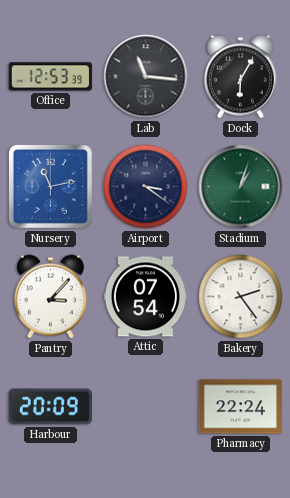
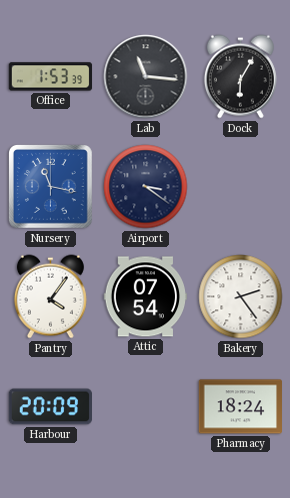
Office: 12:53 -> 1:53 (51, 77)
Nursery: 11:13 -> 11:17 (51, 187)
Stadium: 1:03 -> none (241, 187)
Pantry: 3:07 -> 4:06 (50, 297)
Pharmacy: 22:24 -> 18:24 (240, 407)
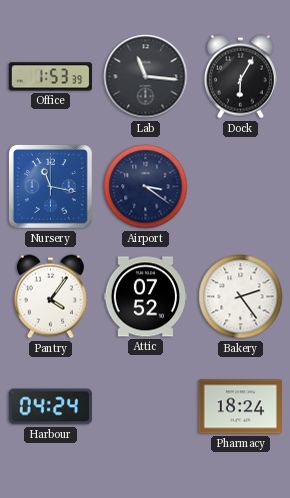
Attic: 07:54 -> 07:52 (146, 297)
Harbour: 20:09 -> 04:24 (51, 407)
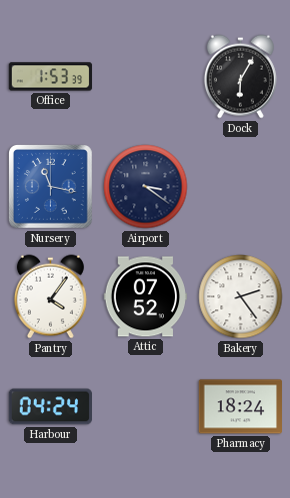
Lab: 11:16 -> none (146, 77)
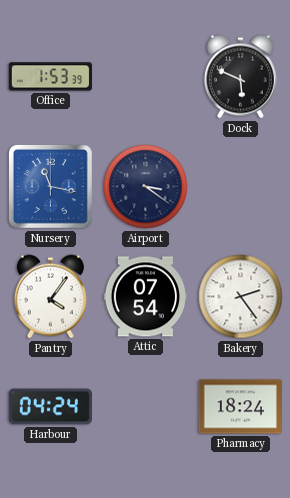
Dock: 6:05 -> 5:49 (240, 77)
Attic: 07:52 -> 07:54 (146, 297)
